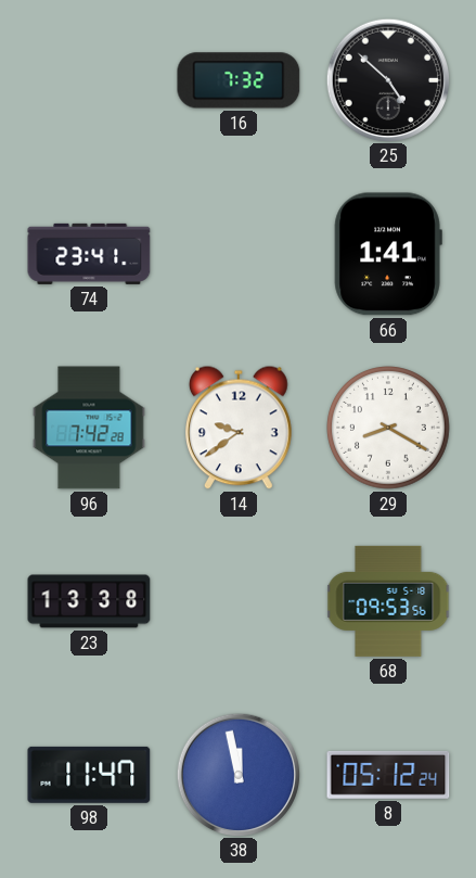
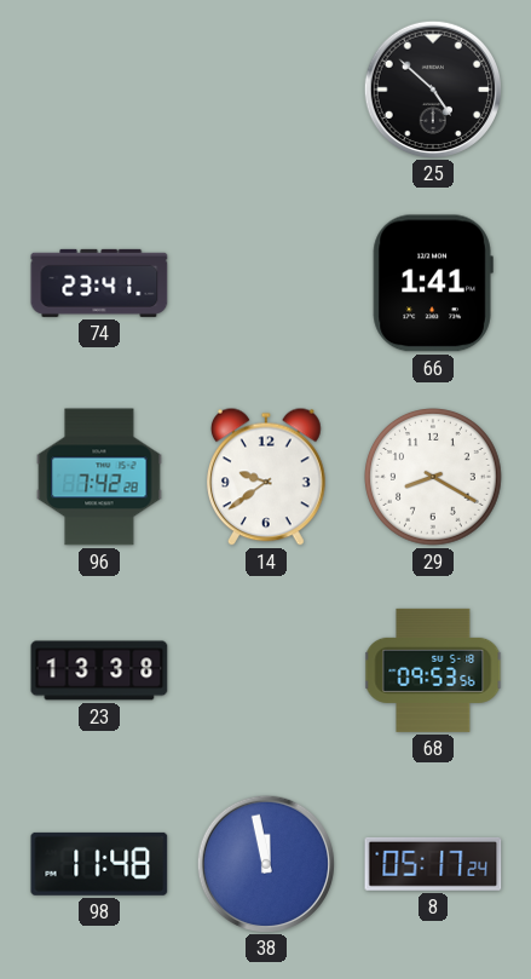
16: 7:32 -> none (239, 80)
98: 11:47 -> 11:48 (99, 864)
8: 05:12 -> 05:17 (433, 864)
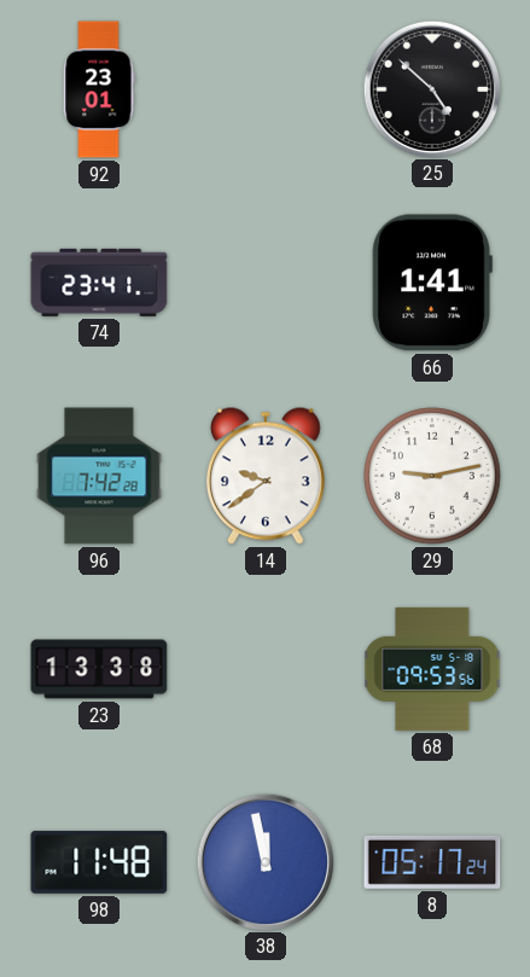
92: none -> 23:01 (99, 89)
29: 8:20 -> 9:13 (433, 477)
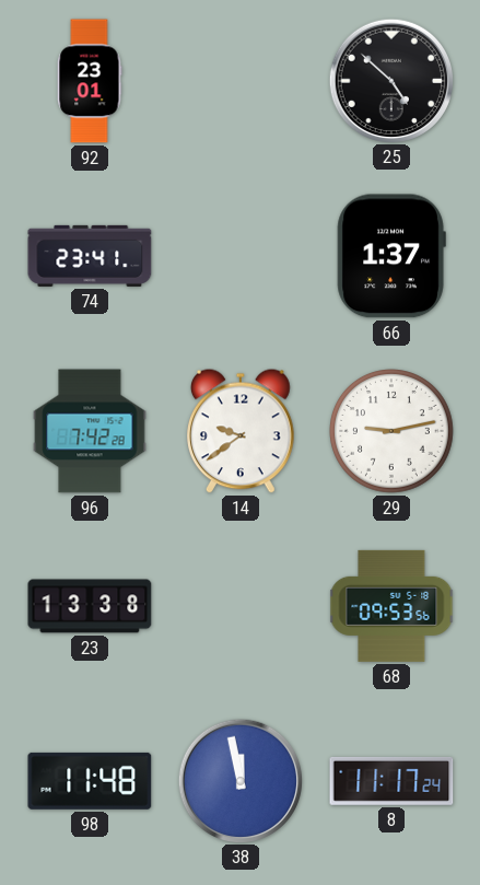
66: 1:41 -> 1:37 (391, 256)
8: 05:17 -> 11:17 (391, 781)
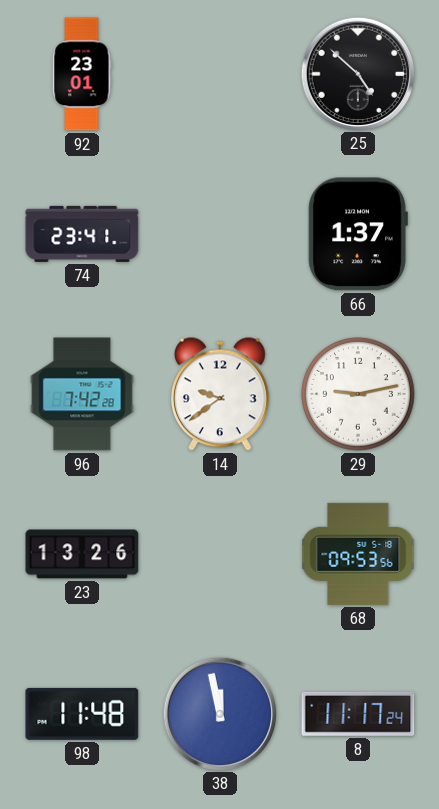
23: 13:38 -> 13:26 (82, 554)
